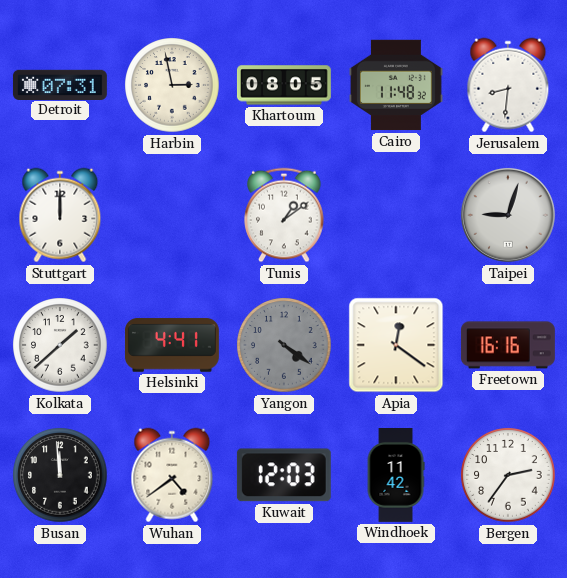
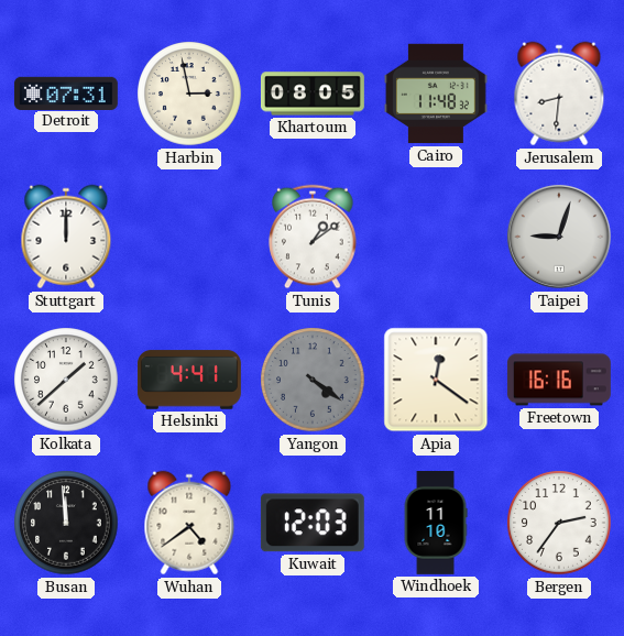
Windhoek: 11:42 -> 11:10 (436, 524)
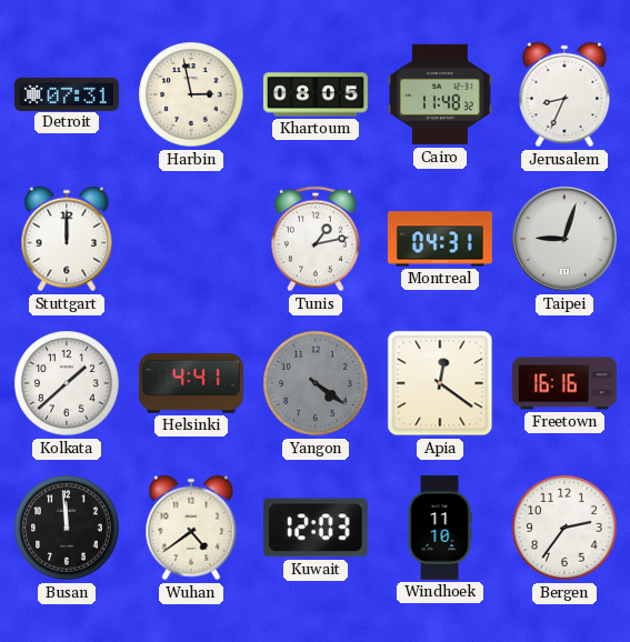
Jerusalem: 8:31 -> 8:34 (564, 94)
Tunis: 1:09 -> 1:13 (316, 239)
Montreal: none -> 04:31 (440, 239)
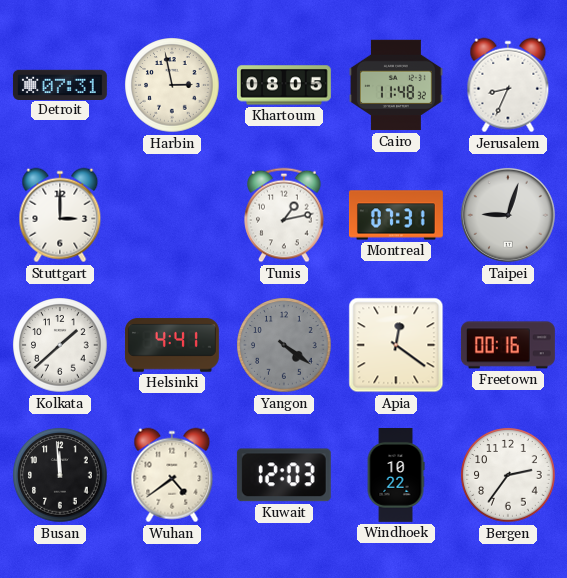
Stuttgart: 12:00 -> 3:00 (60, 215)
Montreal: 04:31 -> 07:31 (396, 215)
Freetown: 16:16 -> 00:16 (508, 345)
Windhoek: 11:10 -> 10:22 (396, 476)
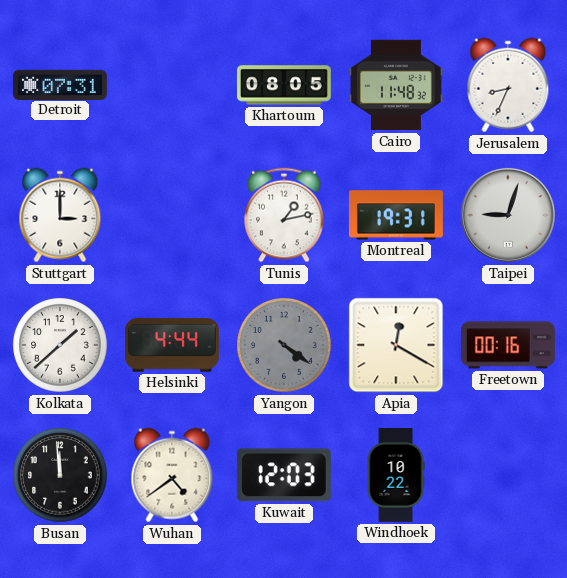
Harbin: 2:58 -> none (172, 85)
Montreal: 07:31 -> 19:31 (396, 215)
Helsinki: 4:41 -> 4:44 (172, 345)
Apia: 12:21 -> 12:20 (396, 345)
Bergen: 2:36 -> none (508, 475)
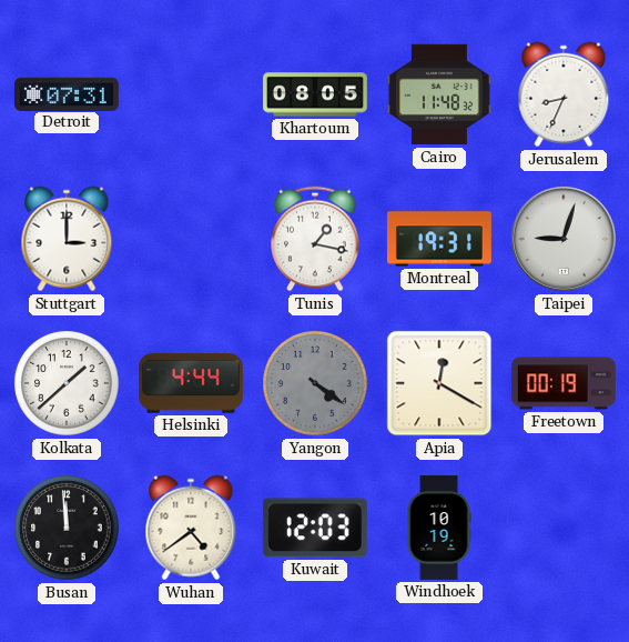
Tunis: 1:13 -> 1:17 (315, 239)
Freetown: 00:16 -> 00:19 (564, 383)
Windhoek: 10:22 -> 10:19 (439, 529)
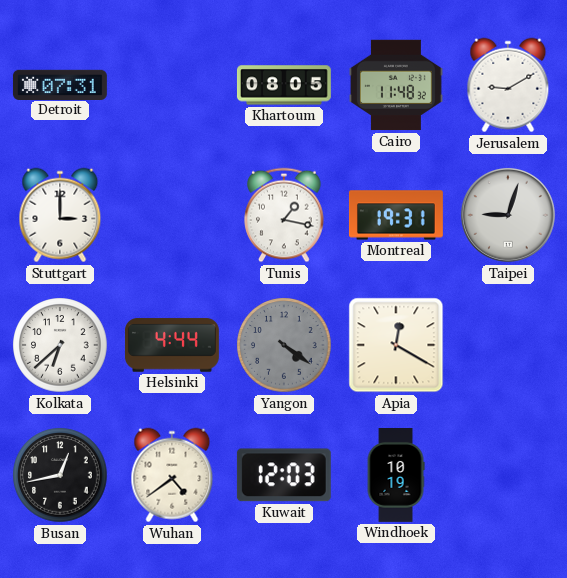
Jerusalem: 8:34 -> 9:10 (508, 85)
Kolkata: 1:38 -> 6:38 (60, 345)
Freetown: 00:19 -> none (564, 383)
Busan: 11:59 -> 12:43 (60, 475)
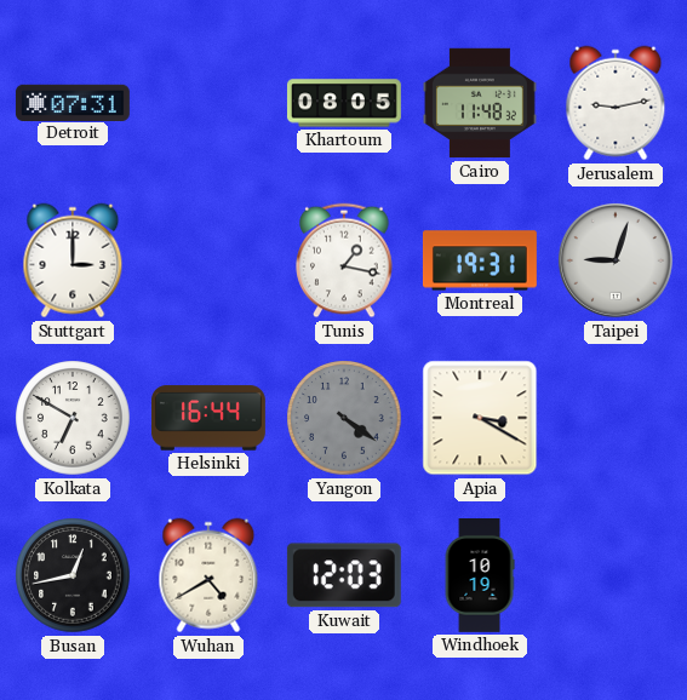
Jerusalem: 9:10 -> 9:13 (616, 103)
Kolkata: 6:38 -> 6:50 (73, 418)
Helsinki: 4:44 -> 16:44 (208, 418)
Apia: 12:20 -> 3:20 (480, 418)
Wuhan: 4:39 -> 4:40 (208, 575)
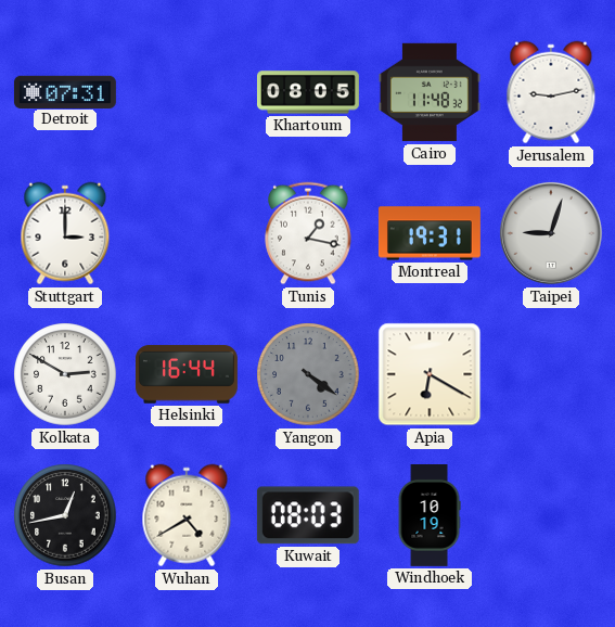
Kolkata: 6:50 -> 2:50 (65, 374)
Apia: 3:20 -> 6:20 (430, 374)
Kuwait: 12:03 -> 08:03 (308, 515)
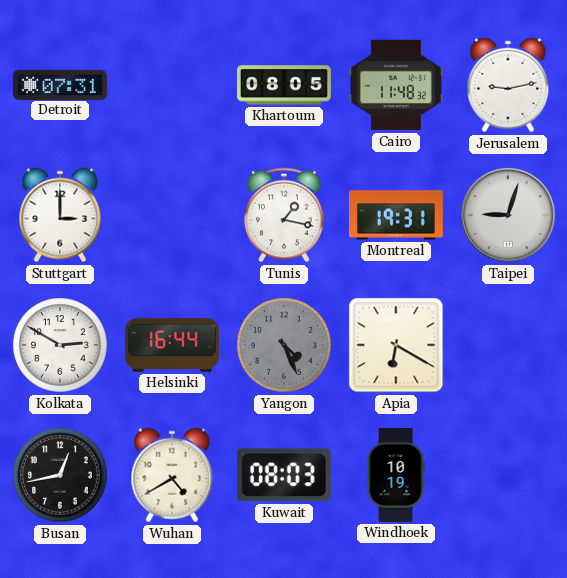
Yangon: 4:21 -> 4:26 (284, 345)
